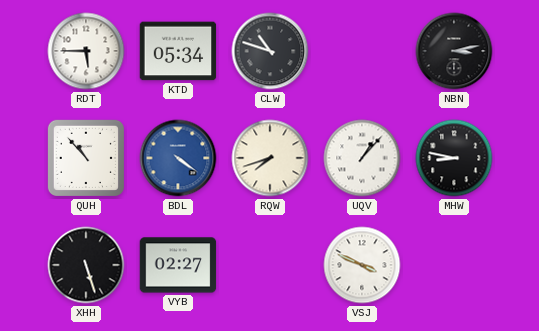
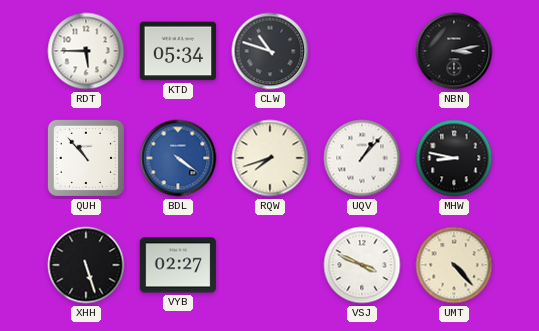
UMT: none -> 4:23 (454, 265)
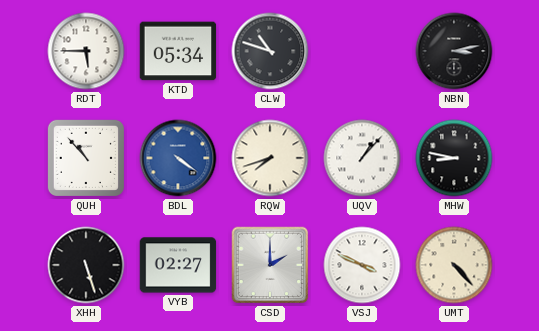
CSD: none -> 2:00 (270, 265)
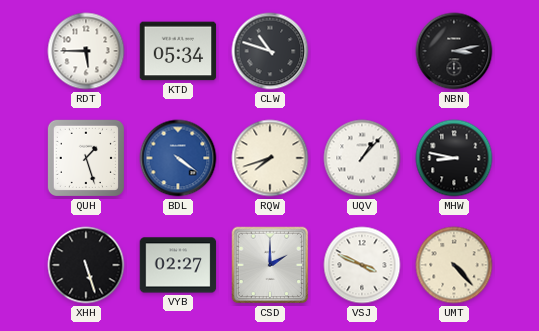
QUH: 10:53 -> 1:27 (86, 158)
